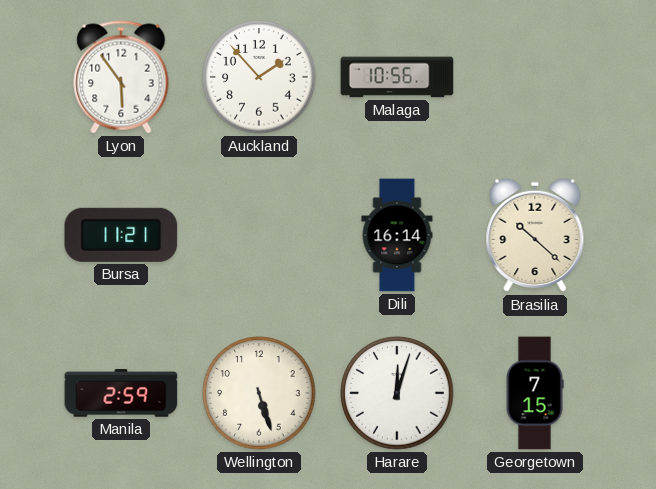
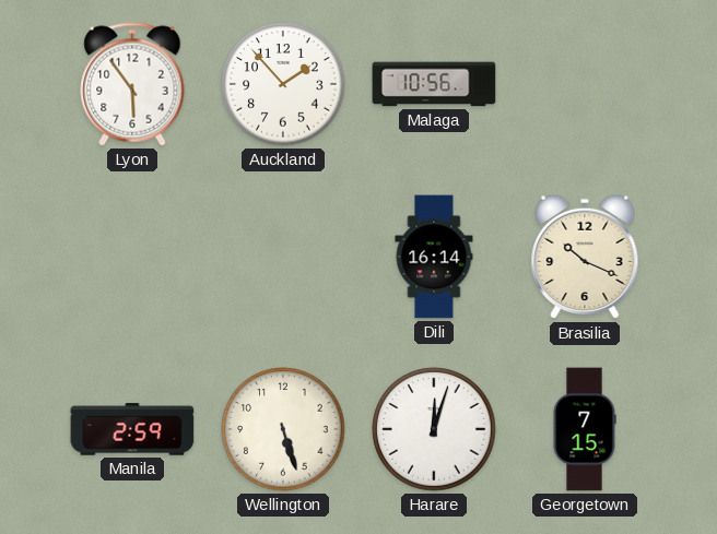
Bursa: 11:21 -> none (121, 235)
Brasilia: 10:22 -> 10:19 (585, 257)
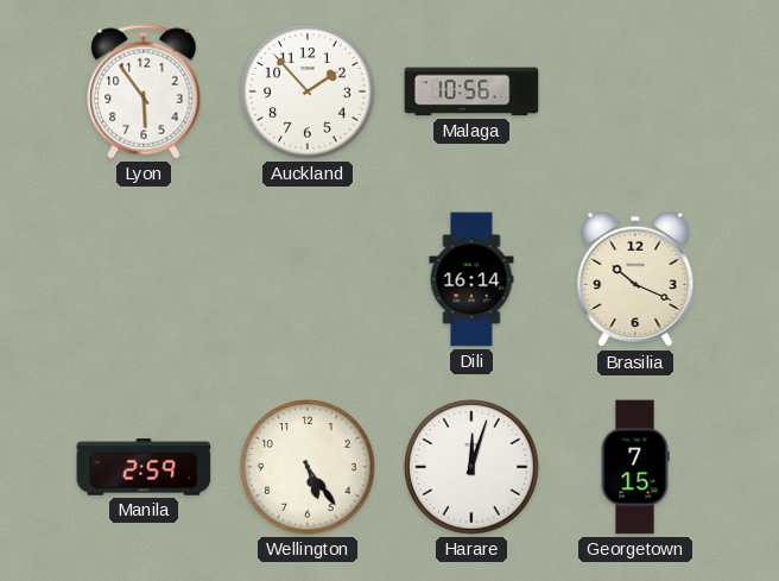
Wellington: 5:27 -> 5:24 (308, 467)
